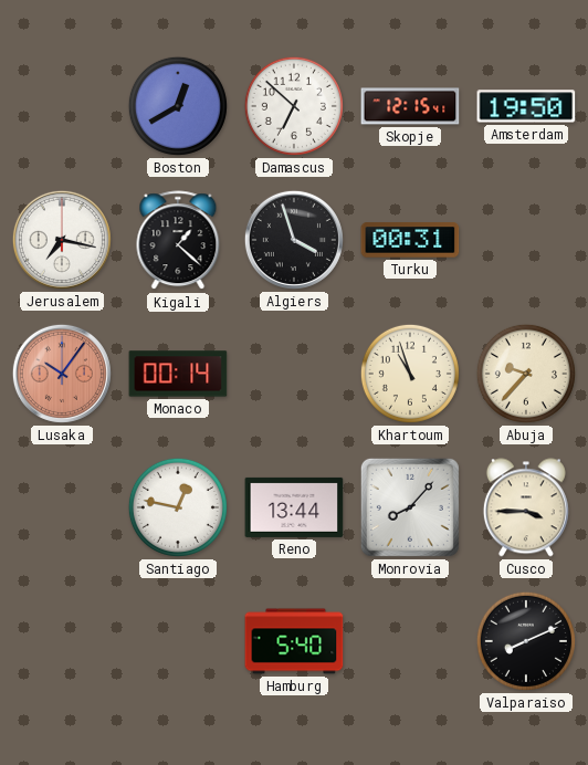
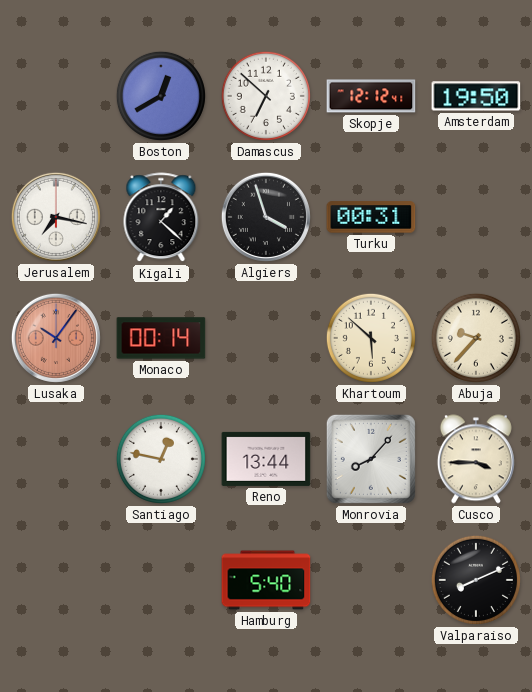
Skopje: 12:15 -> 12:12 (371, 96)
Khartoum: 10:57 -> 5:52 (371, 338)
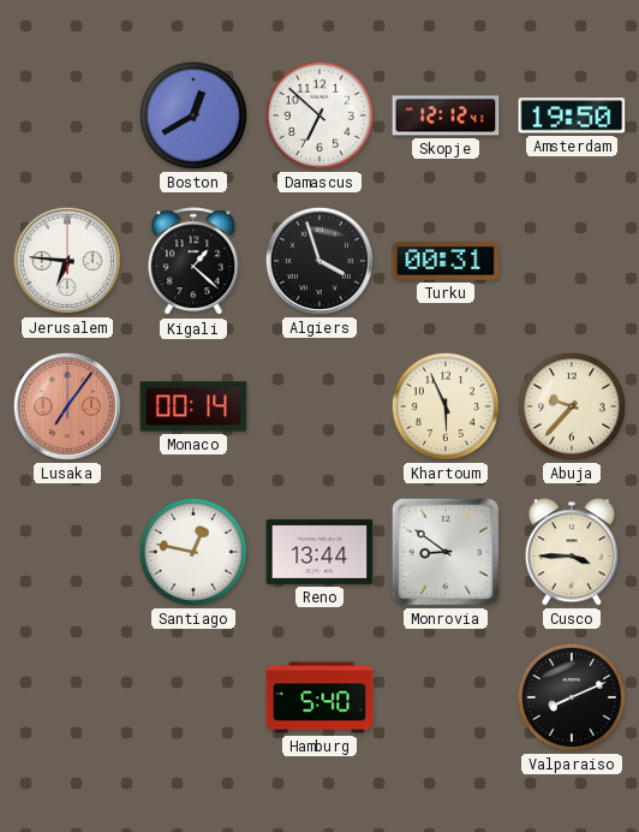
Jerusalem: 7:17 -> 6:46 (67, 261)
Lusaka: 10:06 -> 7:06 (67, 406)
Khartoum: 5:52 -> 5:56 (446, 406)
Monrovia: 8:07 -> 8:51 (446, 552)
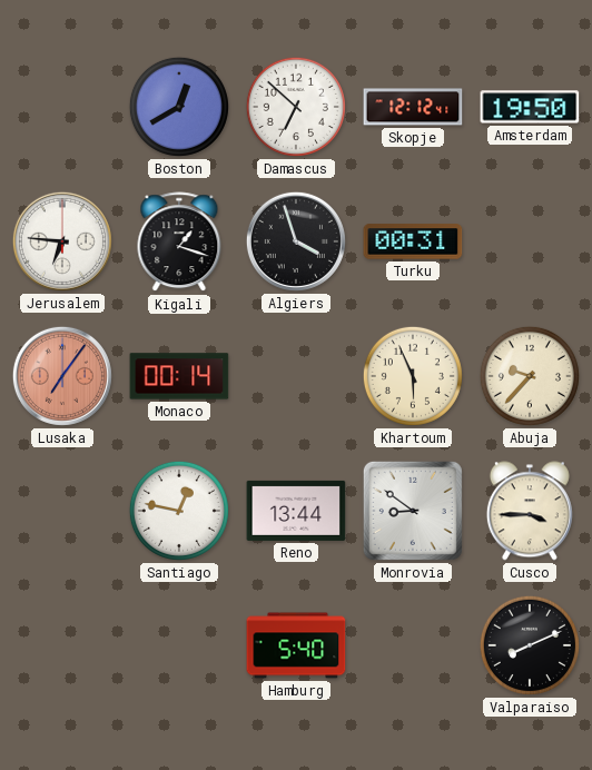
Kigali: 1:22 -> 1:18 (179, 243)
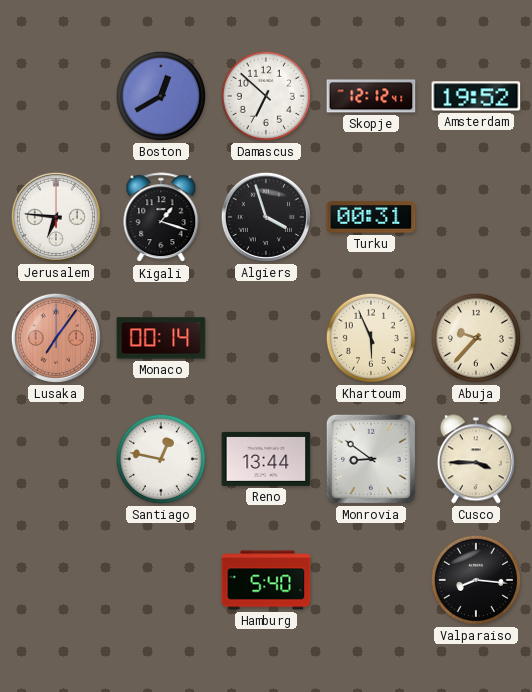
Amsterdam: 19:50 -> 19:52 (476, 96)
Valparaiso: 8:11 -> 8:16 (476, 580)
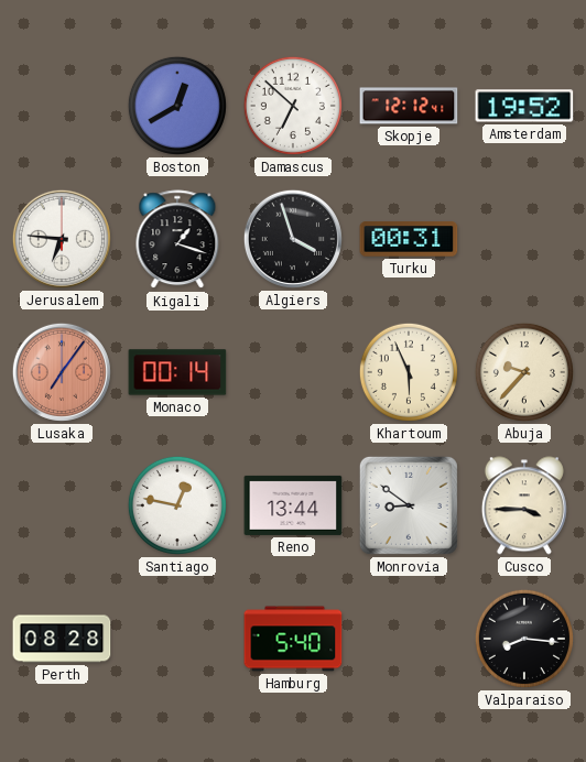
Perth: none -> 08:28 (62, 639)
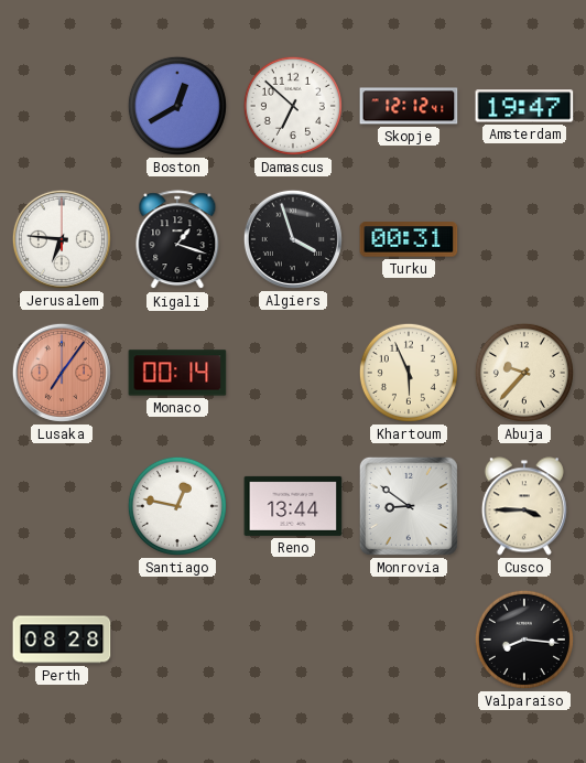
Amsterdam: 19:52 -> 19:47 (524, 106)
Hamburg: 5:40 -> none (293, 639)
